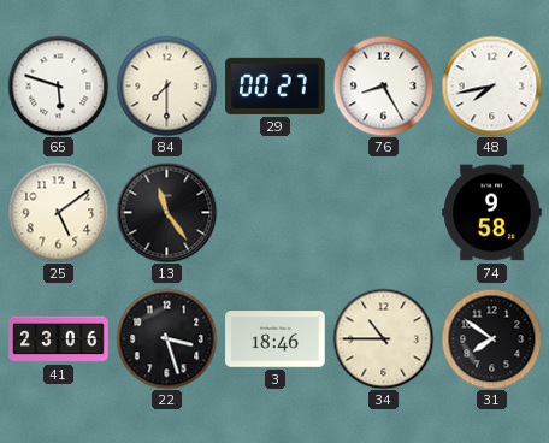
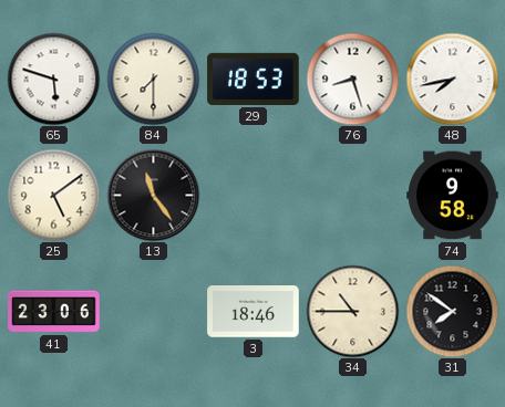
29: 00:27 -> 18:53 (254, 79)
76: 8:25 -> 8:27 (352, 79)
22: 3:27 -> none (166, 338)
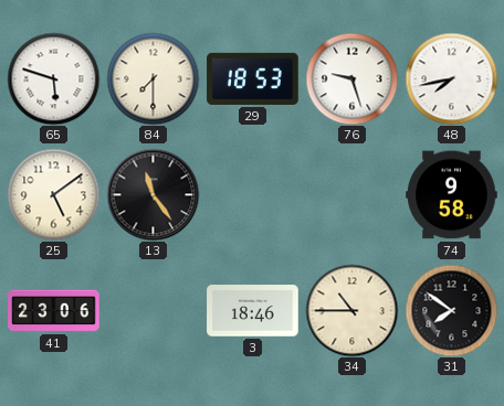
76: 8:27 -> 9:27 (351, 78)
